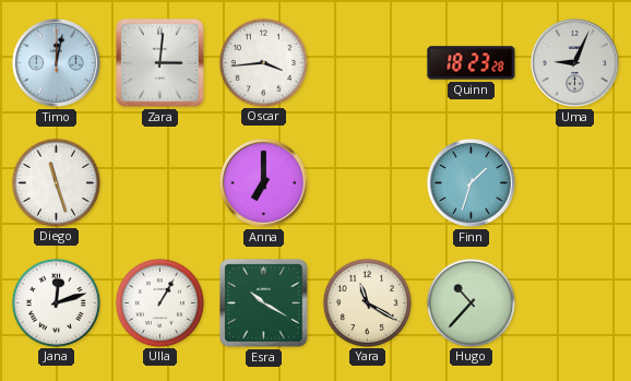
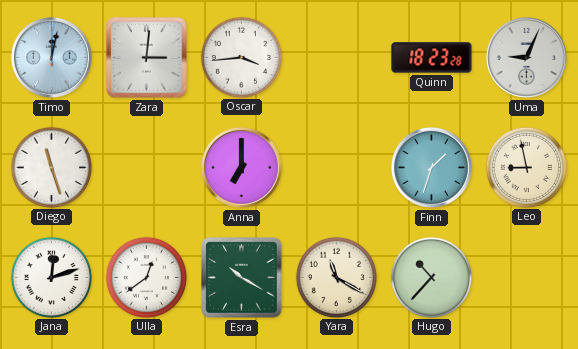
Leo: none -> 8:58 (526, 167)
Ulla: 1:05 -> 12:39 (146, 277)
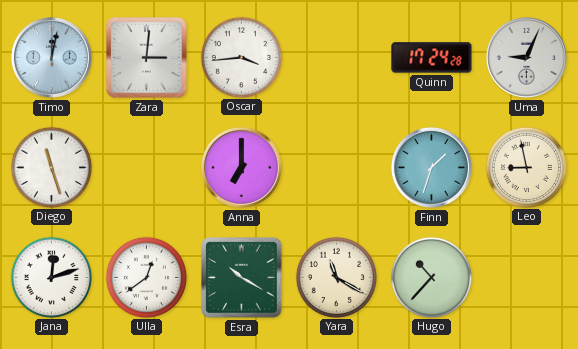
Quinn: 18:23 -> 17:24 (432, 58)
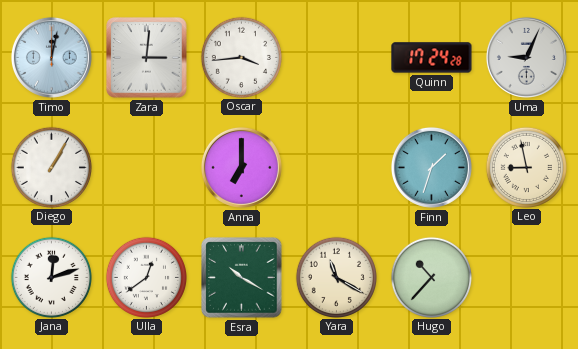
Diego: 11:27 -> 1:05 (51, 167)
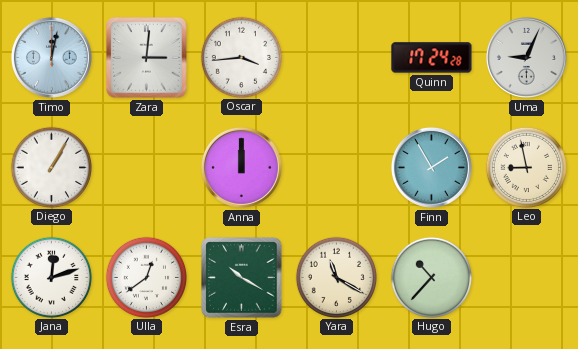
Anna: 7:00 -> 12:00 (241, 167)
Finn: 1:33 -> 1:55 (431, 167)
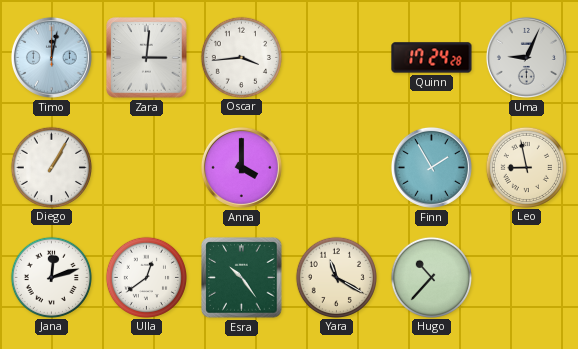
Anna: 12:00 -> 4:00 (241, 167)
Esra: 10:20 -> 10:24 (242, 278)
